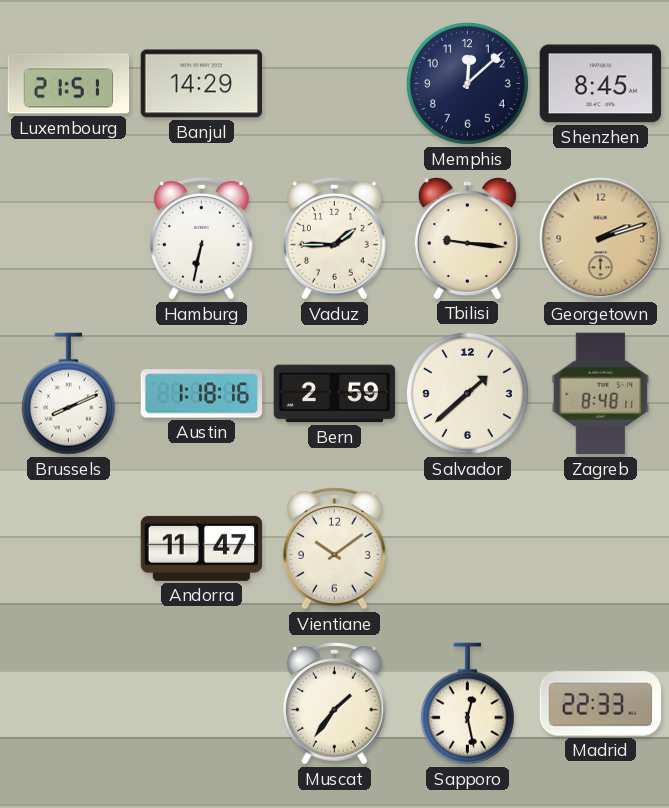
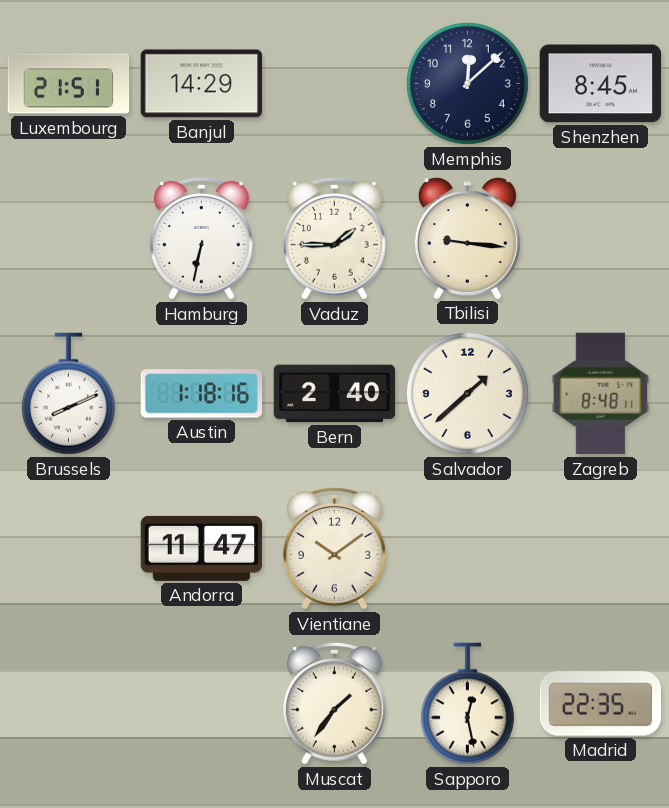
Georgetown: 2:12 -> none (601, 239)
Bern: 2:59 -> 2:40 (335, 394)
Madrid: 22:33 -> 22:35 (601, 704)
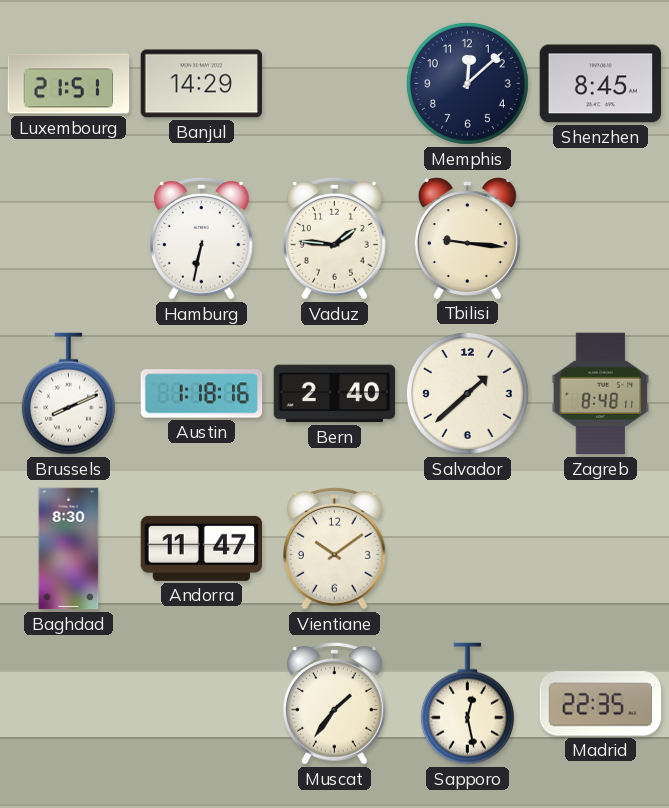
Vaduz: 1:45 -> 1:46 (335, 239)
Baghdad: none -> 8:30 (69, 549)
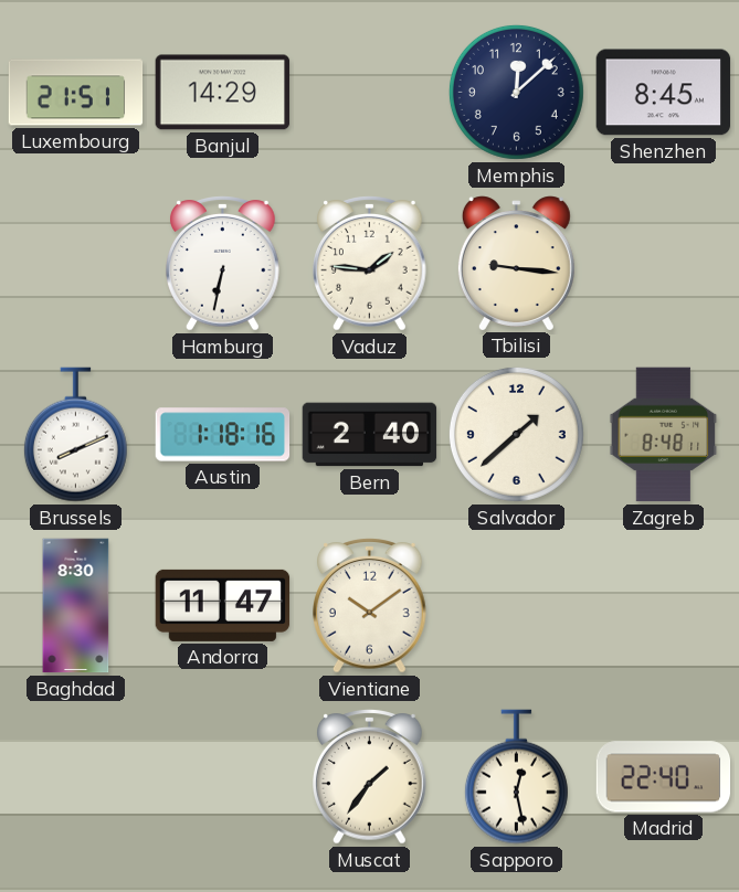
Madrid: 22:35 -> 22:40 (664, 777)
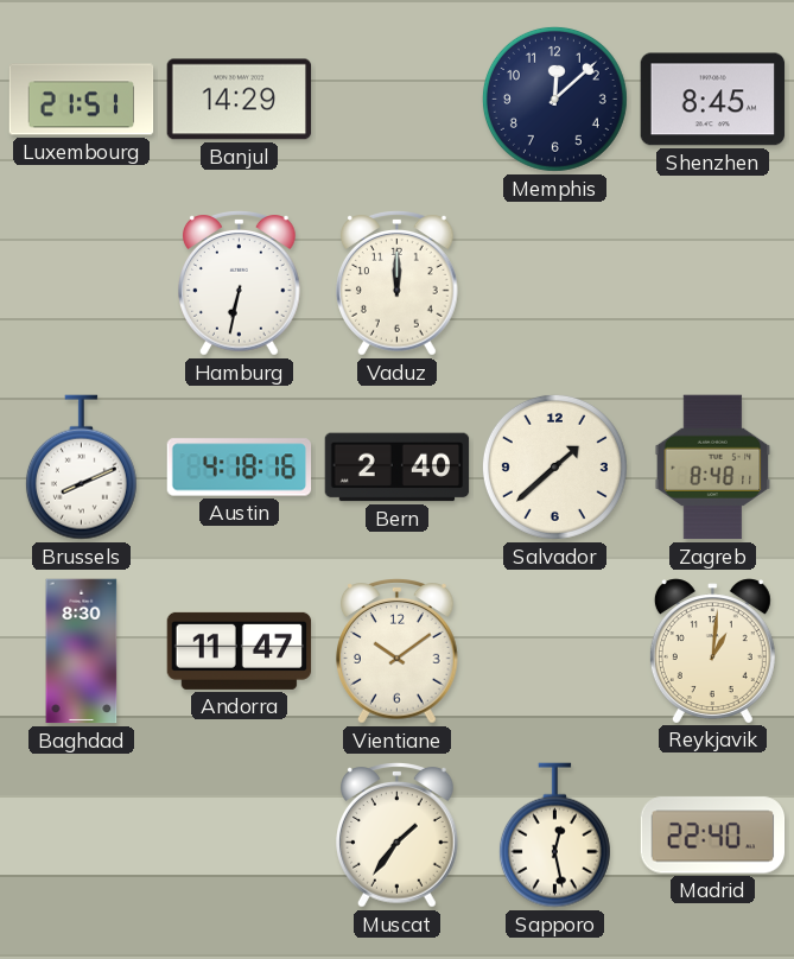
Vaduz: 1:46 -> 12:00 (398, 284)
Tbilisi: 9:16 -> none (516, 263)
Austin: 1:18 -> 4:18 (240, 468)
Reykjavik: none -> 1:01 (712, 650)
